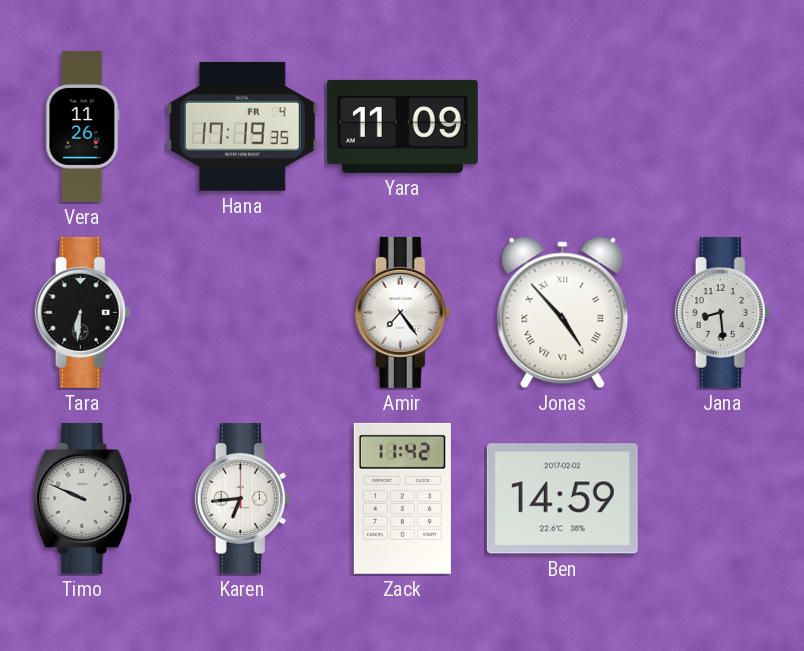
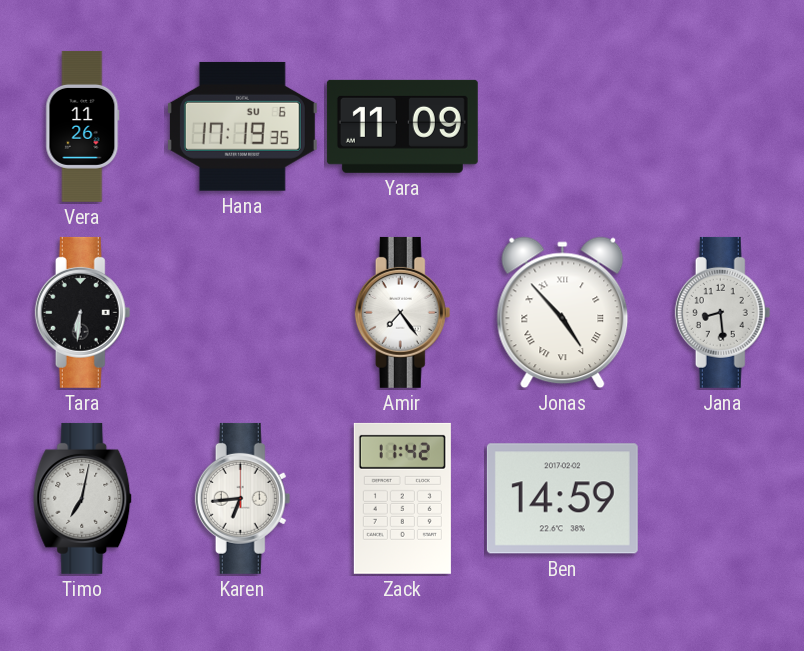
Hana date: FR 4 -> SU 6 (242, 126)
Timo: 9:49 -> 7:02 (83, 498)
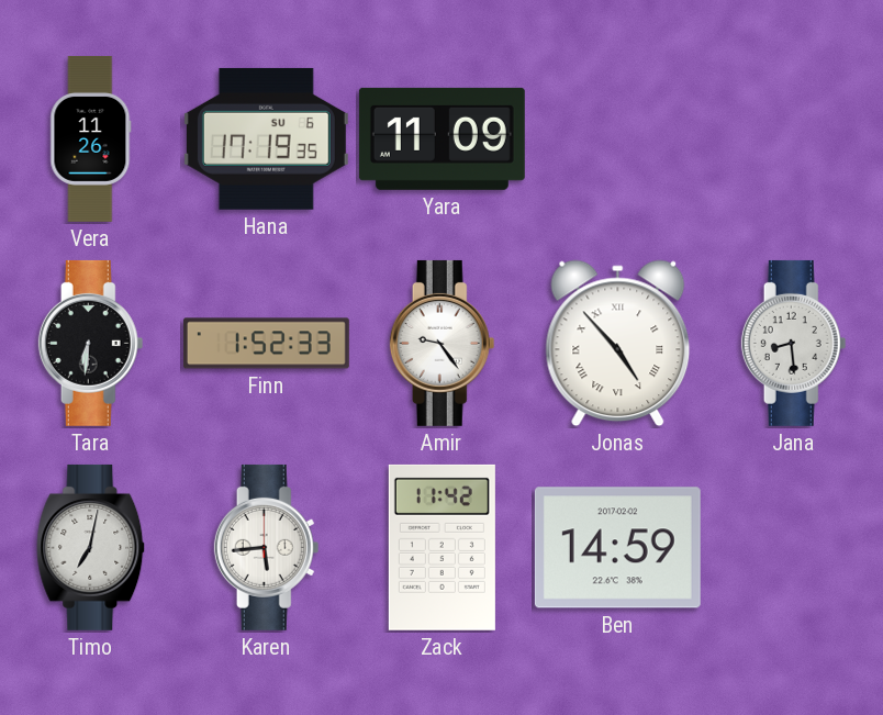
Finn: none -> 1:52 (266, 344)
Amir: 7:24 -> 9:24 (443, 343)
Karen: 6:44 -> 5:44 (267, 547)
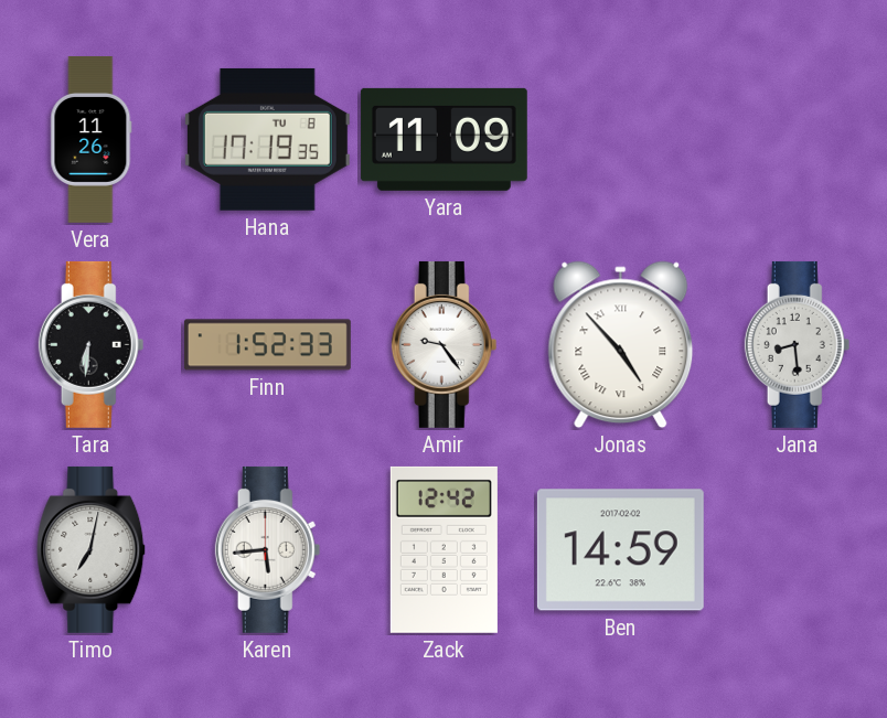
Hana date: SU 6 -> TU 8 (267, 139)
Zack: 11:42 -> 12:42 (443, 549)
